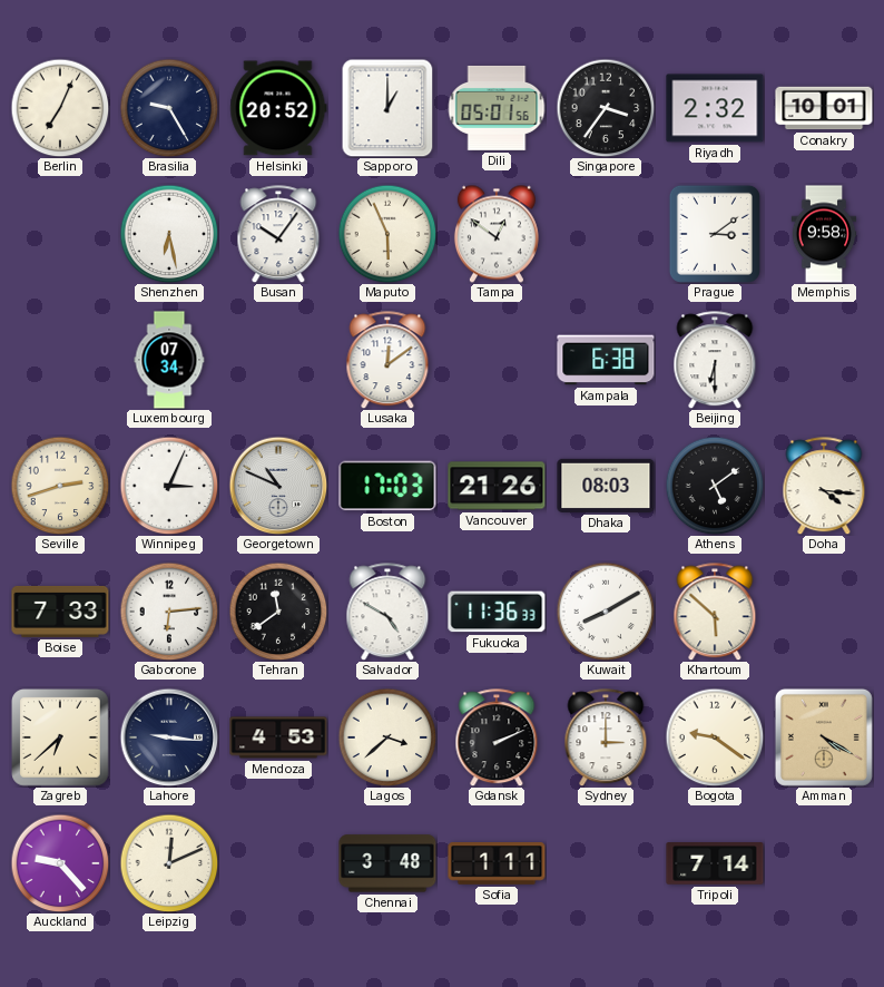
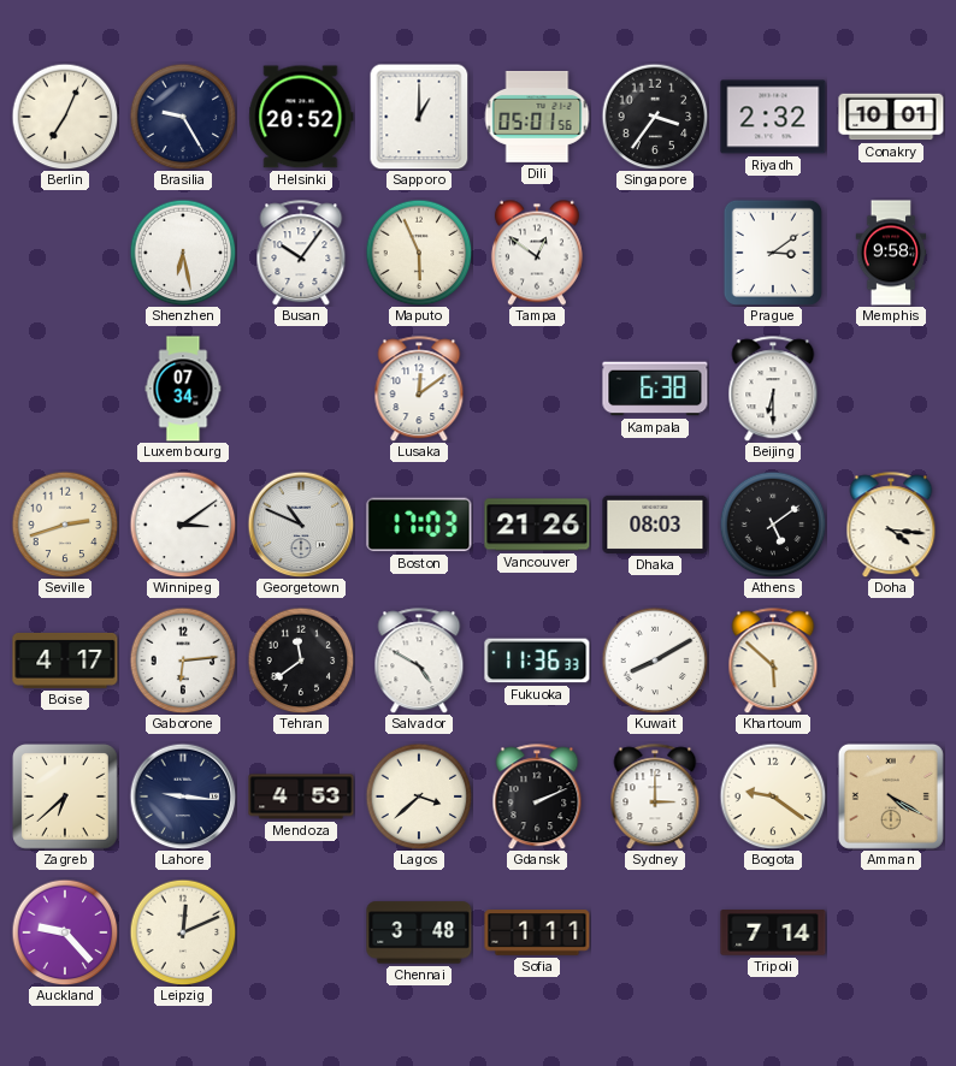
Winnipeg: 3:04 -> 3:09 (183, 525)
Boise: 7:33 -> 4:17 (65, 661)
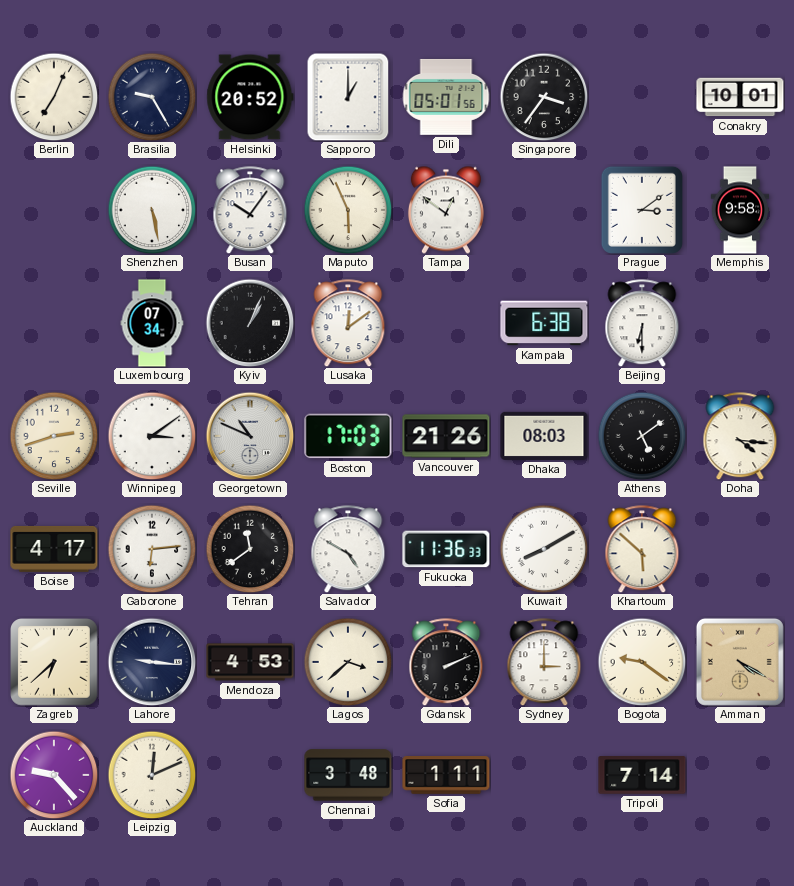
Riyadh: 2:32 -> none (773, 117)
Shenzhen: 6:28 -> 5:28 (152, 210)
Kyiv: none -> 1:04 (250, 323)
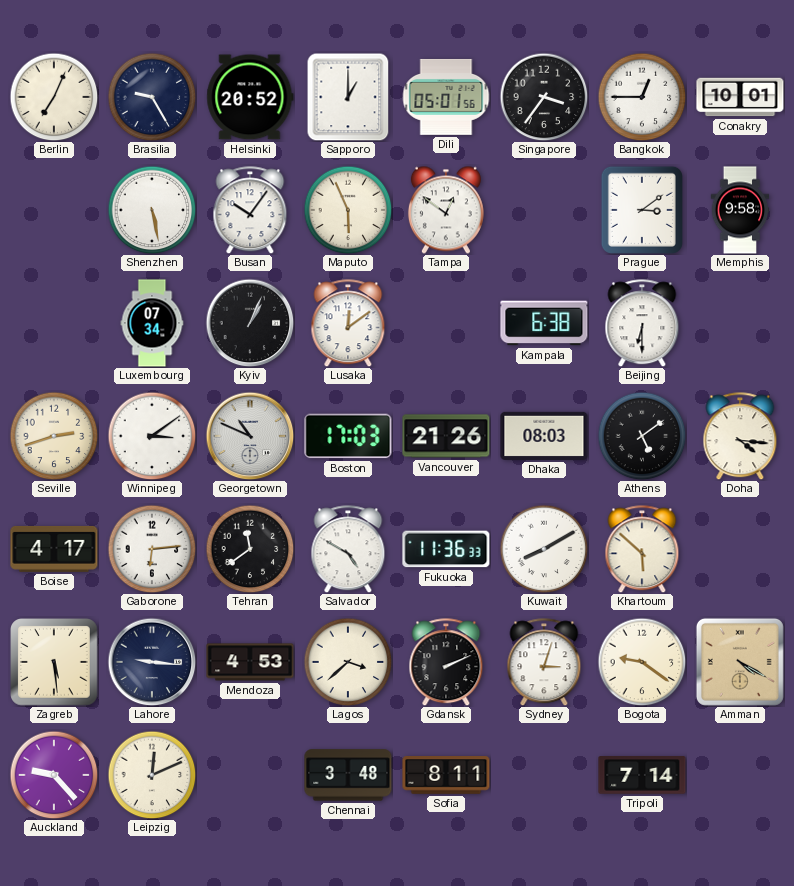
Bangkok: none -> 12:45 (642, 97)
Zagreb: 6:38 -> 5:29 (55, 663)
Sydney: 3:00 -> 3:03 (544, 662)
Sofia: 1:11 -> 8:11 (446, 775)
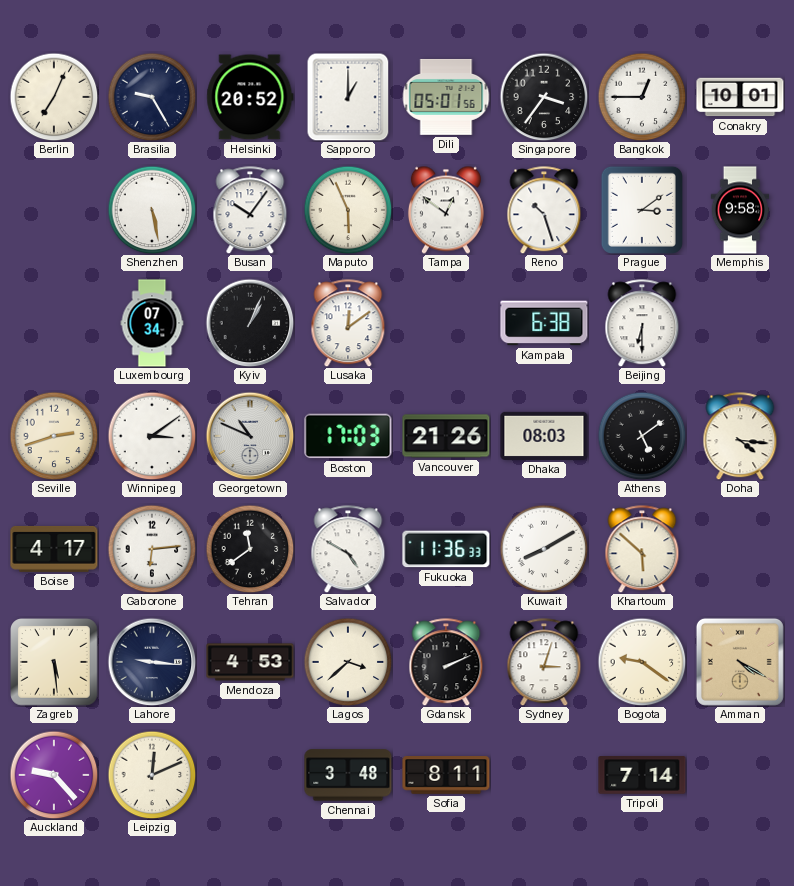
Reno: none -> 10:27 (544, 210)
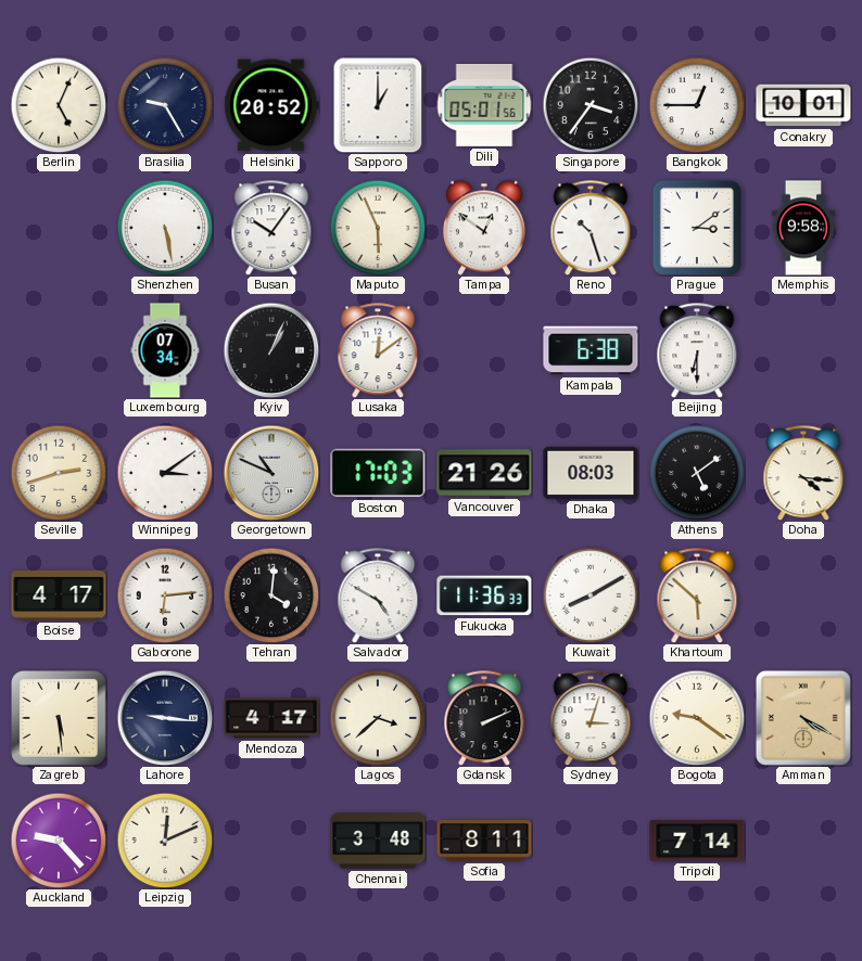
Berlin: 7:04 -> 5:04 (59, 105)
Tehran: 11:39 -> 4:01 (271, 595)
Mendoza: 4:53 -> 4:17 (271, 718)
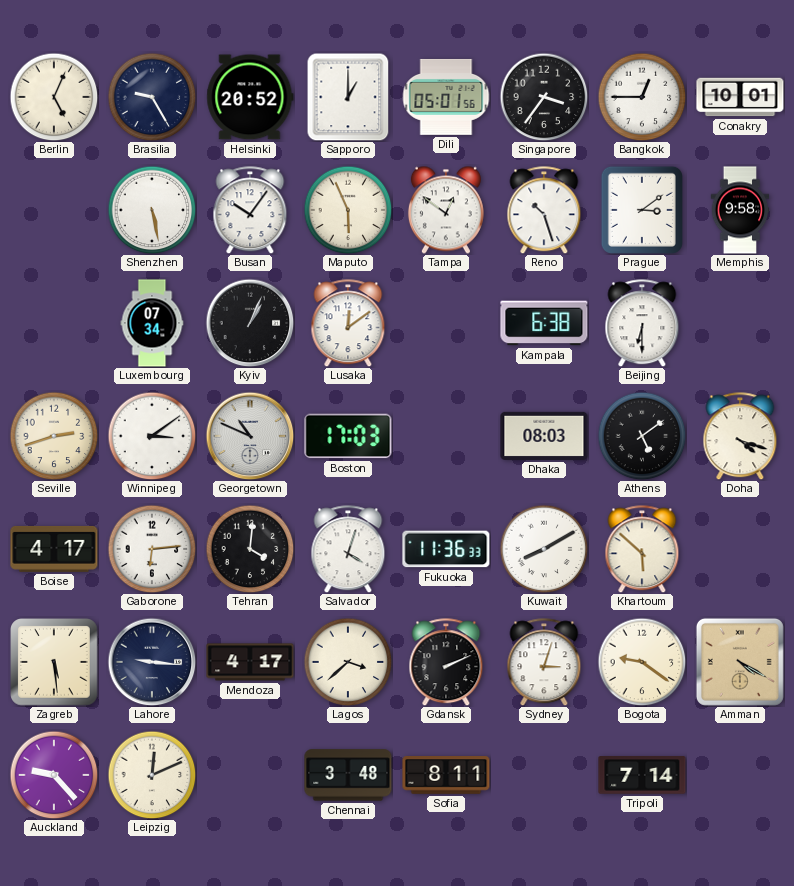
Vancouver: 21:26 -> none (484, 473)
Doha: 4:16 -> 4:18 (740, 436)
Salvador: 4:50 -> 4:03 (348, 549)
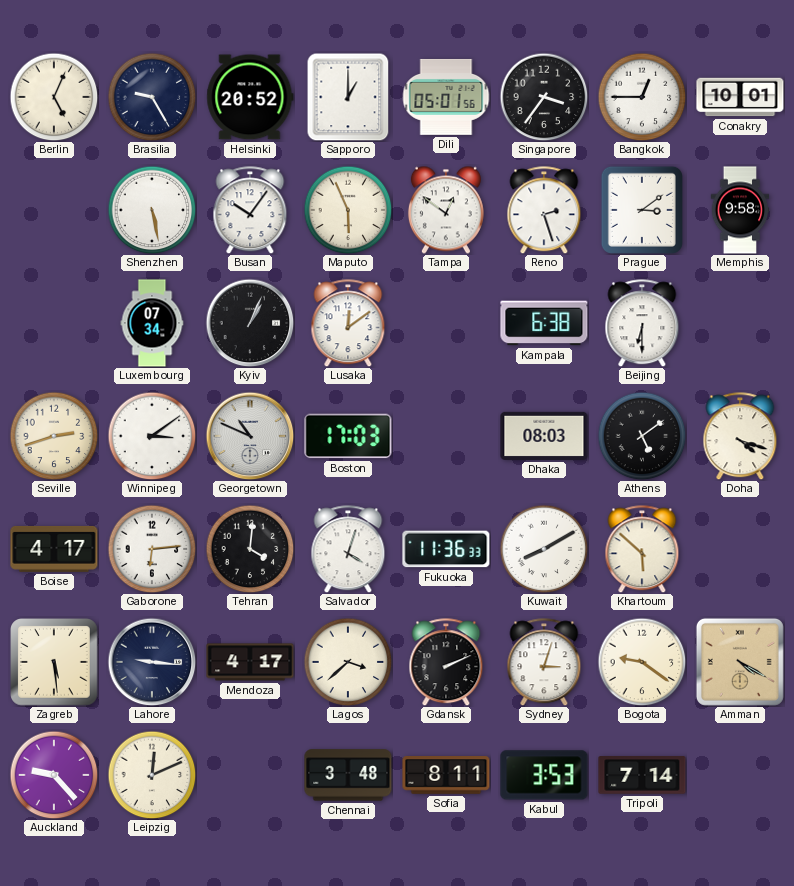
Reno: 10:27 -> 2:27 (544, 210)
Kabul: none -> 3:53 (544, 775)
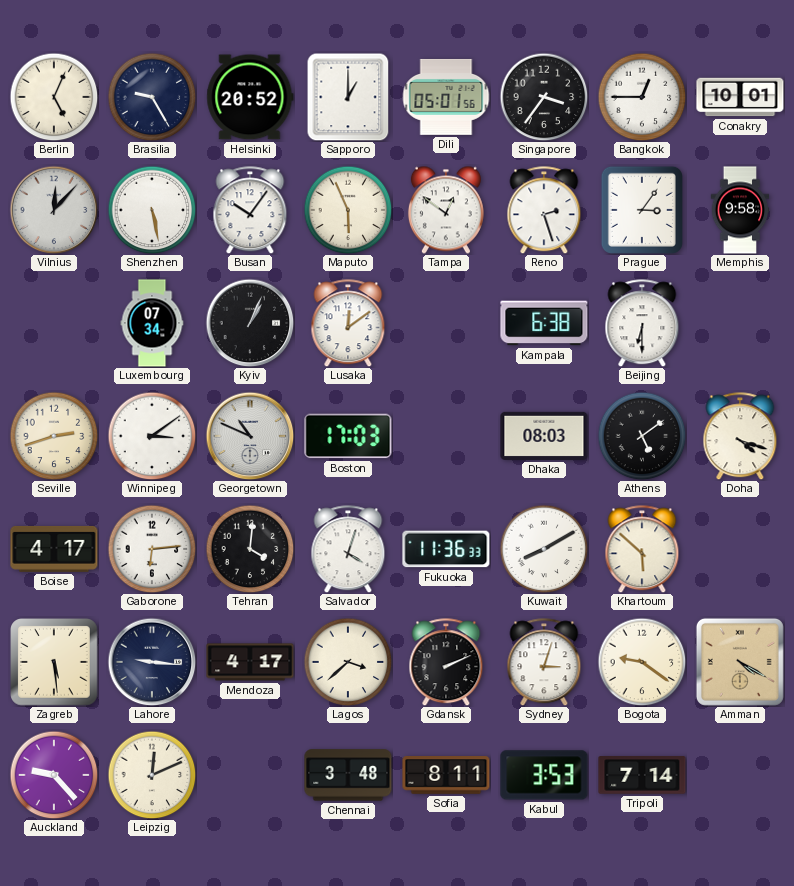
Vilnius: none -> 12:07 (54, 210)
Prague: 3:09 -> 3:06 (642, 210)
